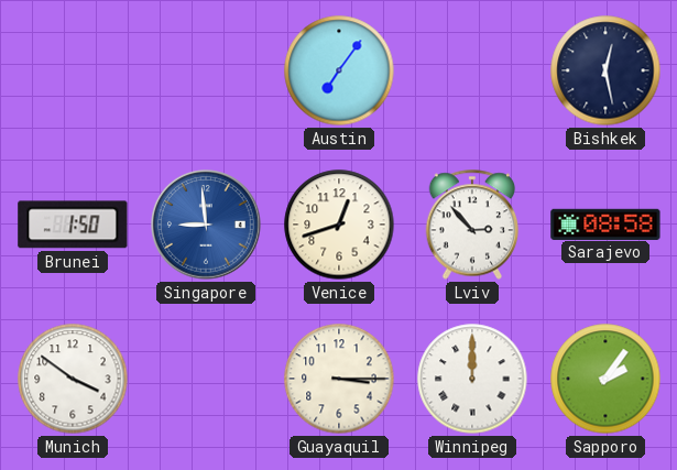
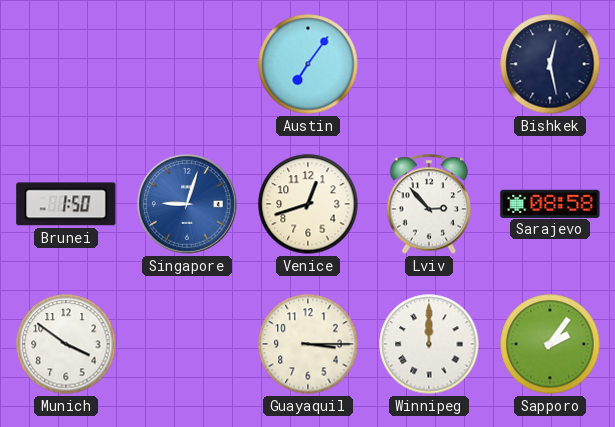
Singapore: 8:59 -> 9:03 (187, 204)
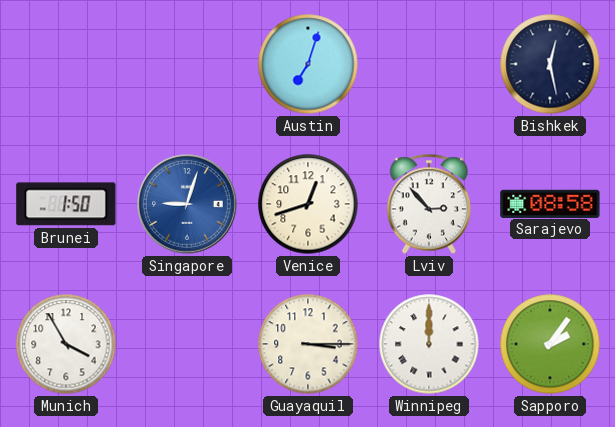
Austin: 7:06 -> 7:03 (308, 64)
Munich: 3:51 -> 3:55 (66, 344)
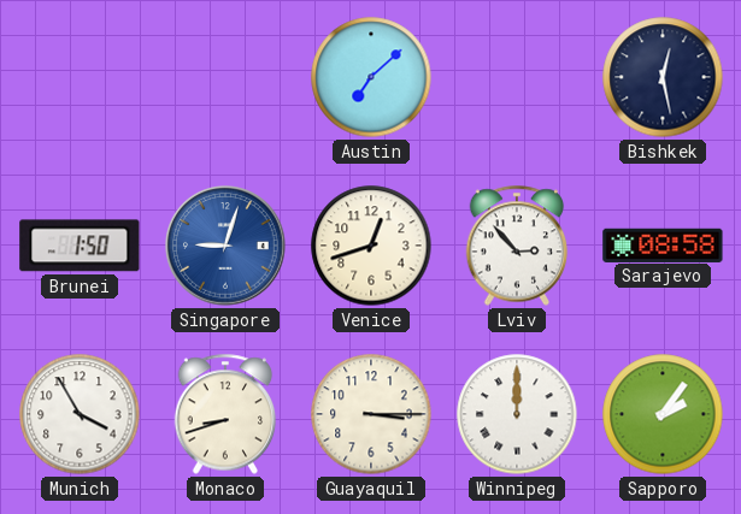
Austin: 7:03 -> 7:08 (371, 77)
Monaco: none -> 8:42 (225, 414)
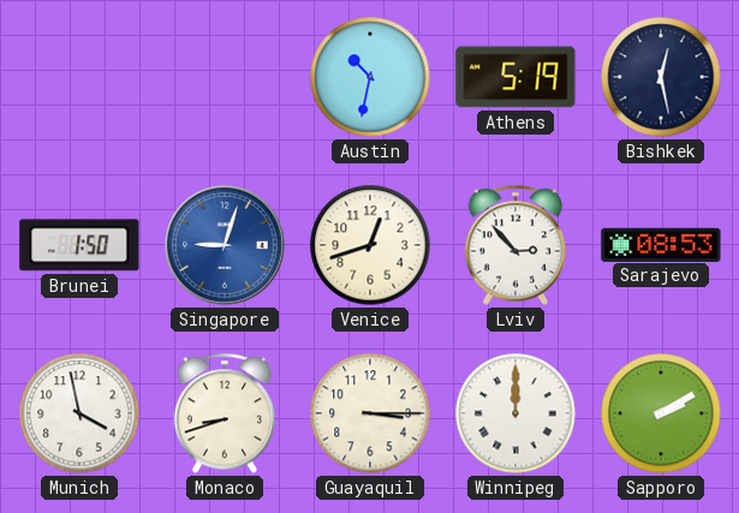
Austin: 7:08 -> 10:32 (370, 77)
Athens: none -> 5:19 (515, 77)
Sarajevo: 08:58 -> 08:53 (661, 244)
Munich: 3:55 -> 3:58 (79, 413)
Sapporo: 2:06 -> 2:10 (661, 413)
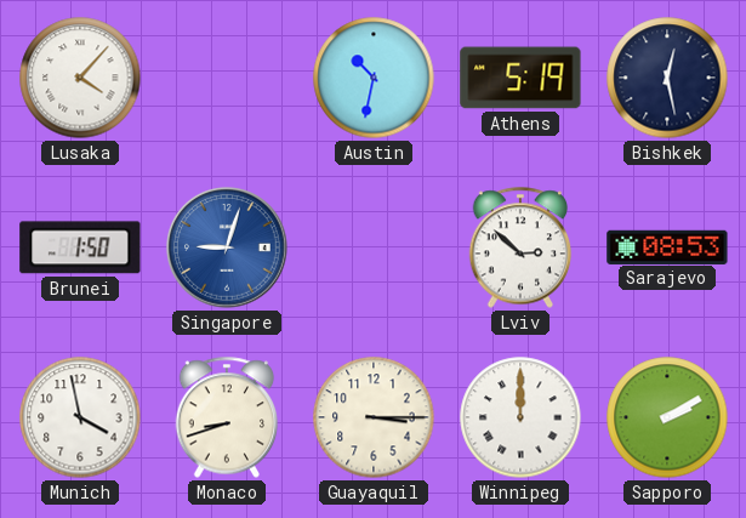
Lusaka: none -> 4:07 (80, 78)
Venice: 12:42 -> none (370, 245)
Lviv: 2:53 -> 2:52 (520, 247)
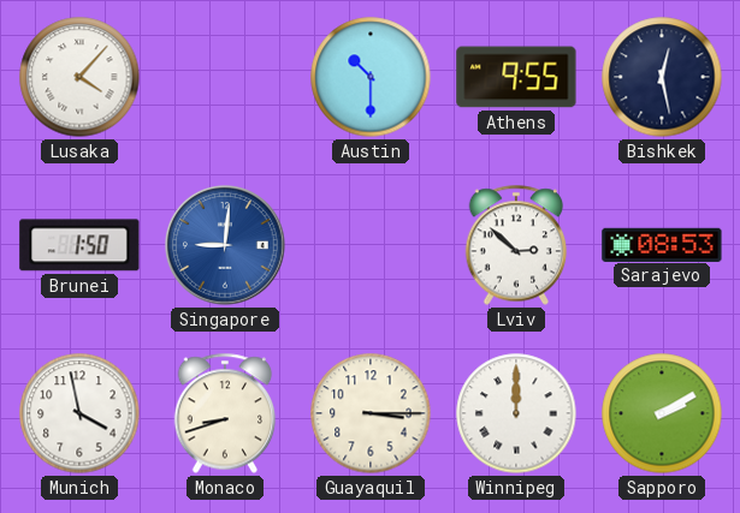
Austin: 10:32 -> 10:30 (371, 77)
Athens: 5:19 -> 9:55 (516, 77)
Singapore: 9:03 -> 9:01 (225, 245)
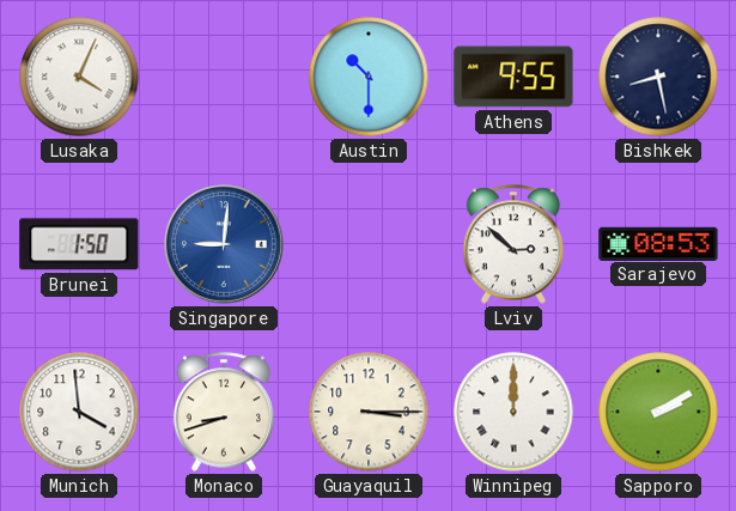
Lusaka: 4:07 -> 4:04 (79, 77)
Bishkek: 12:28 -> 8:28 (658, 77)
Munich: 3:58 -> 3:59 (79, 412)
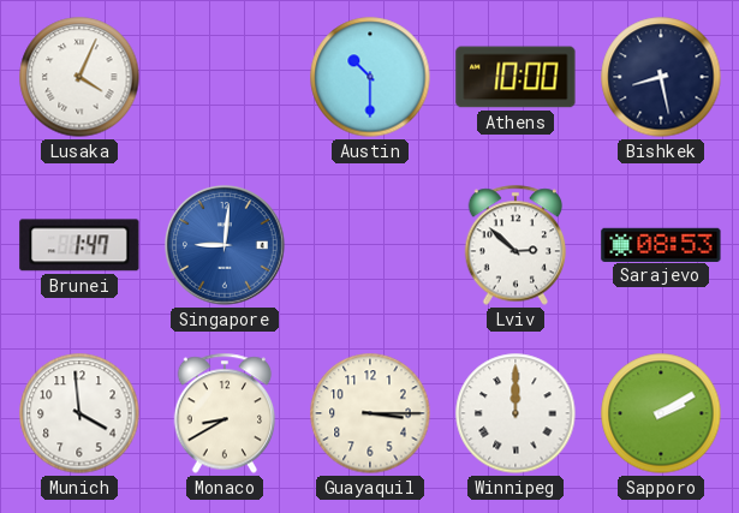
Athens: 9:55 -> 10:00 (515, 77)
Brunei: 1:50 -> 1:47 (79, 245)
Monaco: 8:42 -> 8:40 (225, 413)
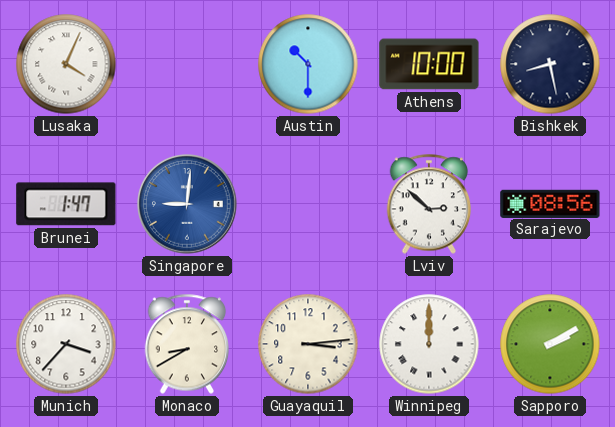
Sarajevo: 08:53 -> 08:56 (550, 203)
Munich: 3:59 -> 3:37 (66, 344)
Guayaquil: 3:15 -> 3:14 (308, 344)
